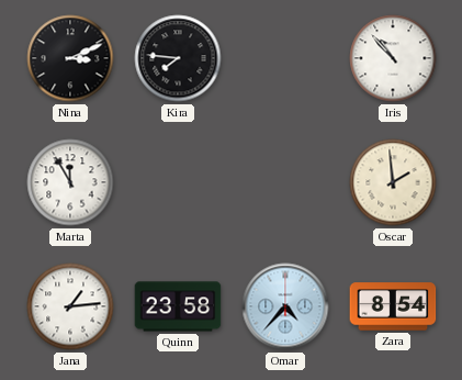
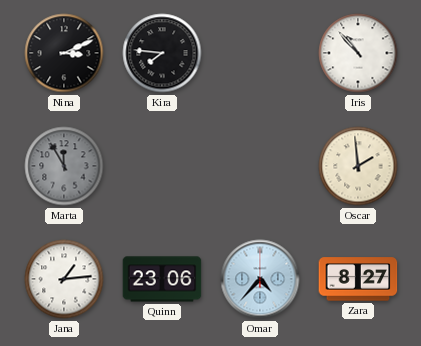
Marta dial: white -> grey (64, 166)
Quinn: 23:58 -> 23:06 (162, 279)
Zara: 8:54 -> 8:27 (358, 279)
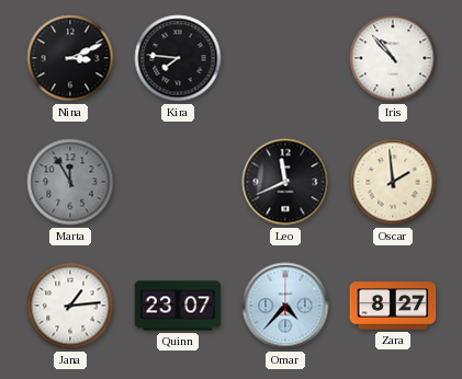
Leo: none -> 11:41 (285, 182)
Quinn: 23:06 -> 23:07 (178, 306)
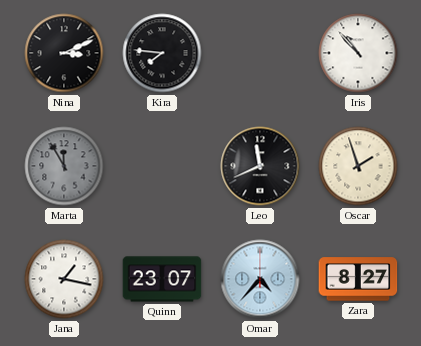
Oscar: 1:59 -> 1:57 (358, 166)
Jana: 1:14 -> 1:17 (64, 279)
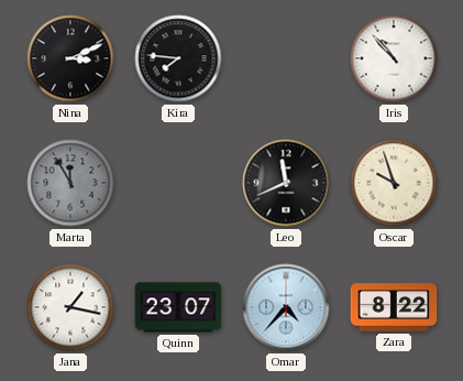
Oscar: 1:57 -> 9:57 (394, 183)
Zara: 8:27 -> 8:22 (394, 307)
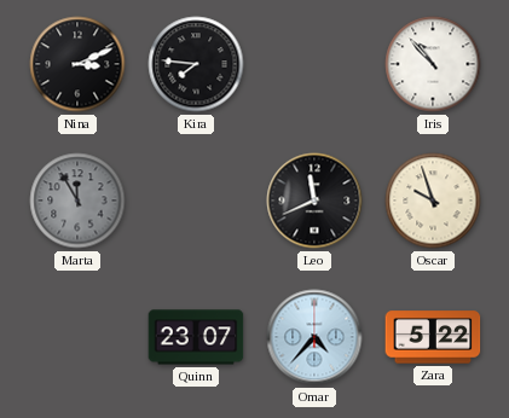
Jana: 1:17 -> none (70, 307)
Zara: 8:22 -> 5:22 (433, 337)
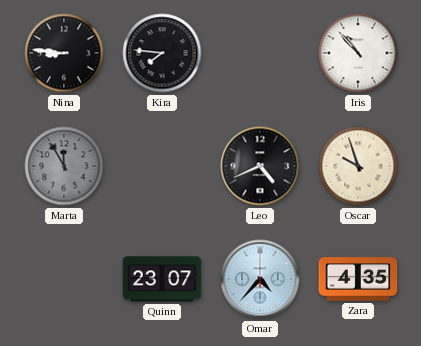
Nina: 3:11 -> 8:46 (64, 53)
Leo: 11:41 -> 4:41 (260, 166)
Zara: 5:22 -> 4:35 (358, 279)
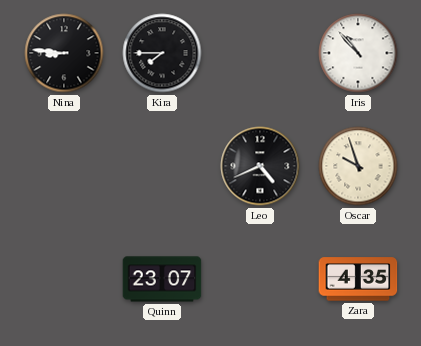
Kira: 7:46 -> 7:45 (162, 53)
Marta: 11:55 -> none (64, 166)
Omar: 4:37 -> none (260, 279)
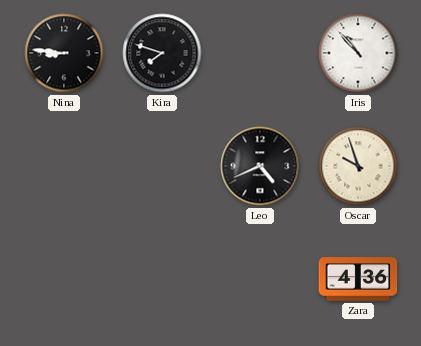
Kira: 7:45 -> 7:48 (162, 53)
Quinn: 23:07 -> none (162, 279)
Zara: 4:35 -> 4:36 (358, 279)
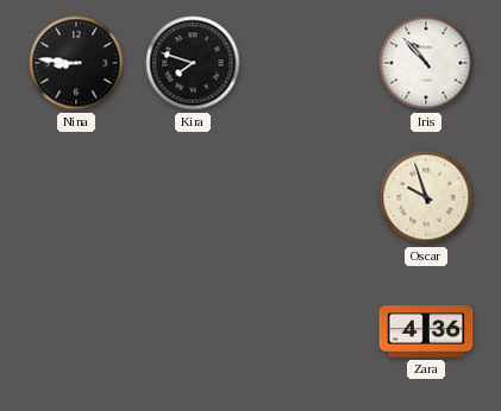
Leo: 4:41 -> none (260, 166)
